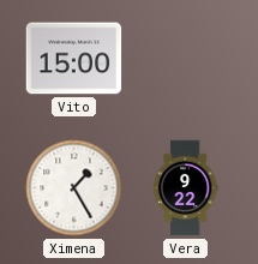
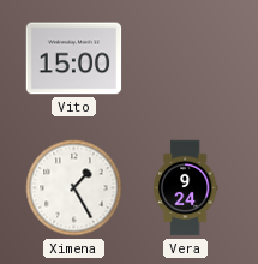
Vera: 9:22 -> 9:24 (185, 188)
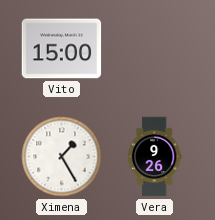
Vera: 9:24 -> 9:26 (154, 157)
